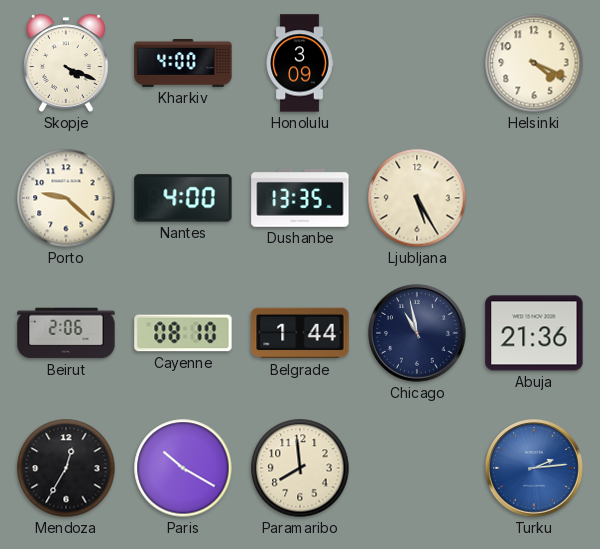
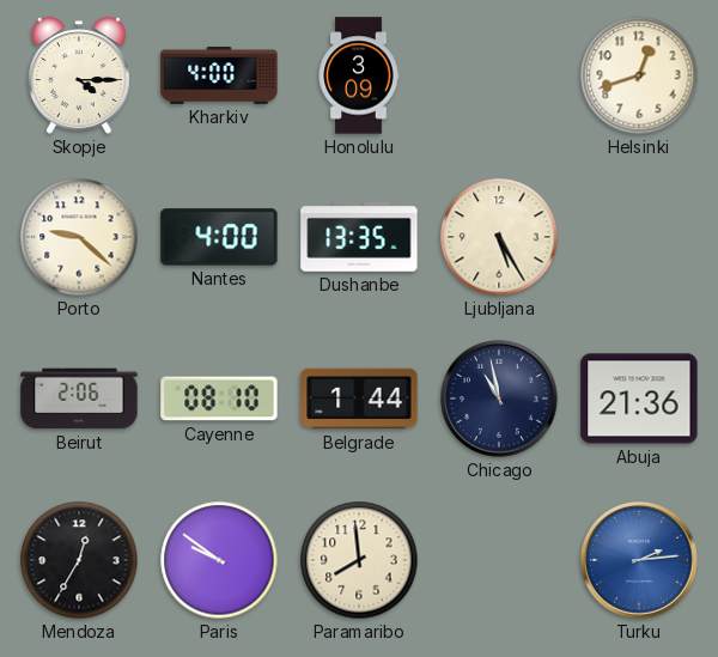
Skopje: 4:19 -> 4:15 (79, 75)
Helsinki: 4:19 -> 12:42 (639, 75)
Paris: 10:20 -> 9:51 (219, 560)
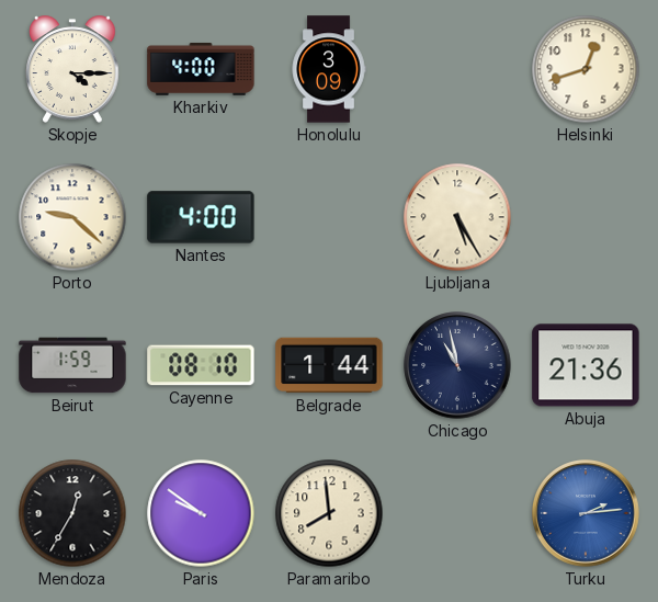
Dushanbe: 13:35 -> none (359, 237)
Beirut: 2:06 -> 1:59 (72, 365)
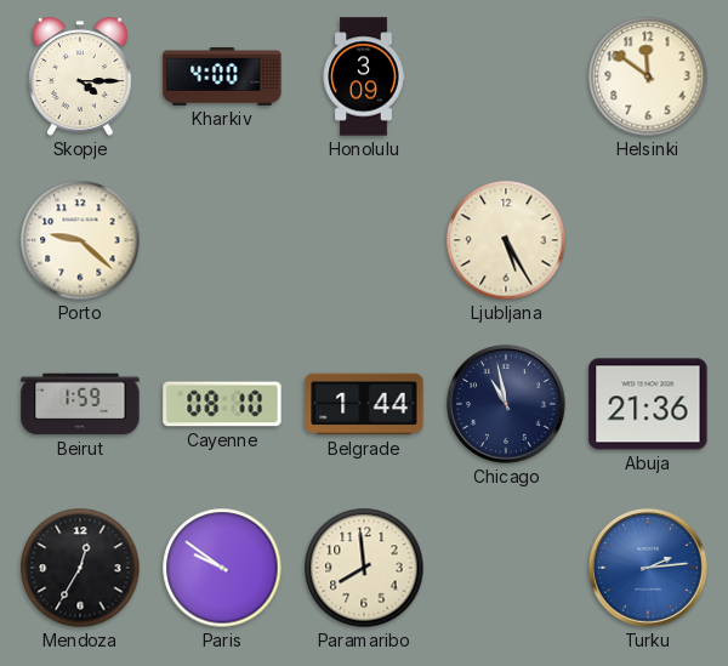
Helsinki: 12:42 -> 11:51 (648, 76)
Nantes: 4:00 -> none (201, 217)
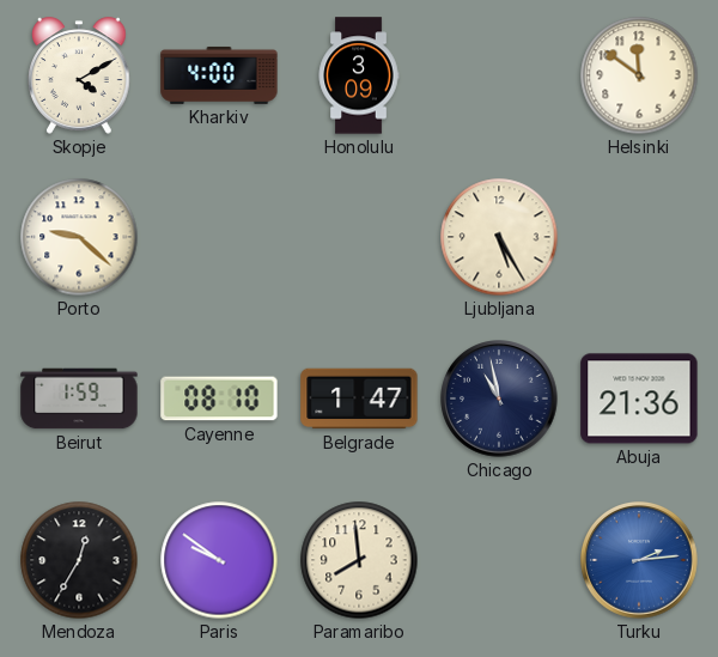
Skopje: 4:15 -> 4:10 (79, 75)
Belgrade: 1:44 -> 1:47 (359, 399)
